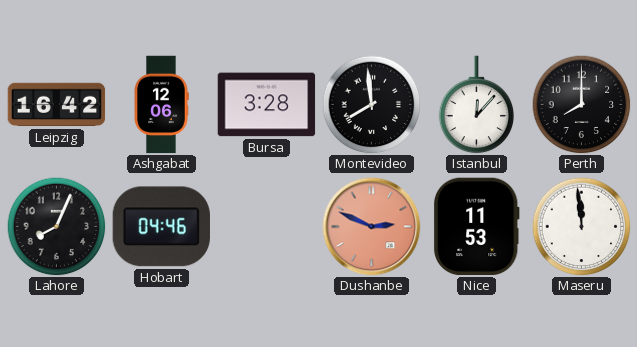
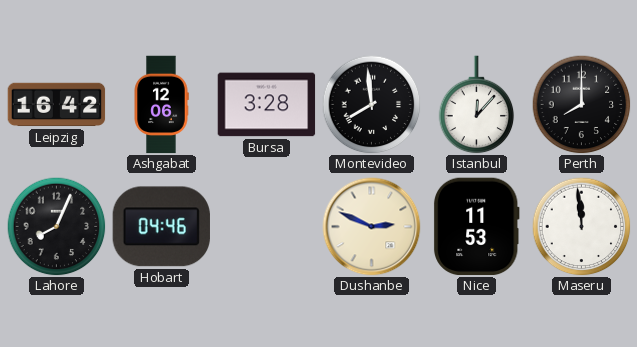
Dushanbe dial: salmon -> cream (372, 227)
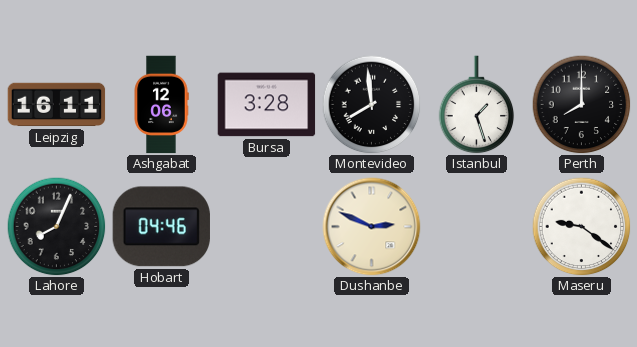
Leipzig: 16:42 -> 16:11 (57, 105)
Istanbul: 12:07 -> 1:27 (477, 105)
Nice: 11:53 -> none (476, 227)
Maseru: 11:59 -> 9:21 (582, 227)
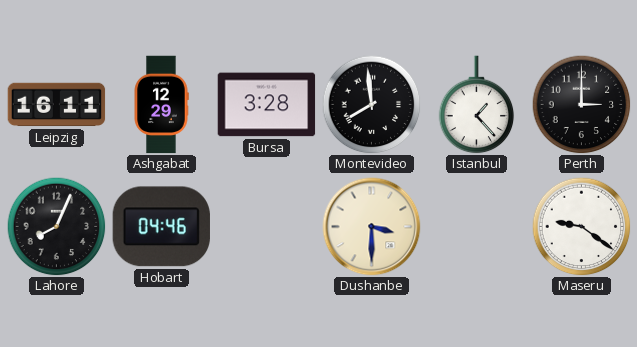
Ashgabat: 12:06 -> 12:29 (161, 105)
Istanbul: 1:27 -> 1:23 (477, 105)
Perth: 8:00 -> 3:00 (582, 105)
Dushanbe: 2:49 -> 3:30 (372, 227)
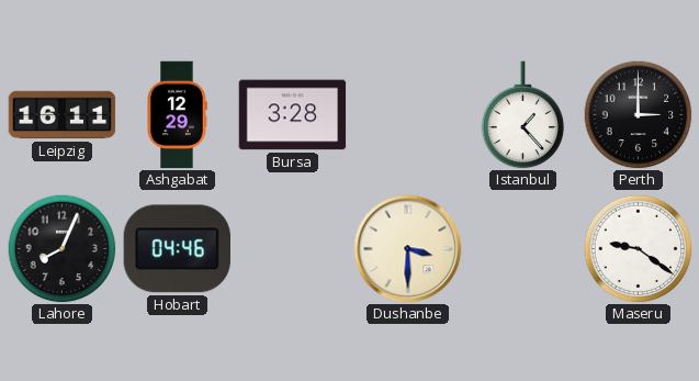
Montevideo: 7:59 -> none (372, 105)
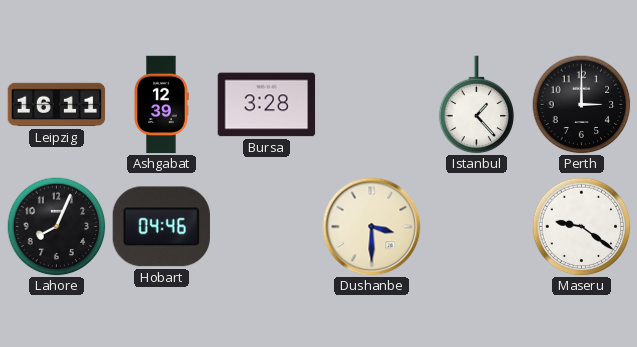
Ashgabat: 12:29 -> 12:39 (161, 105)
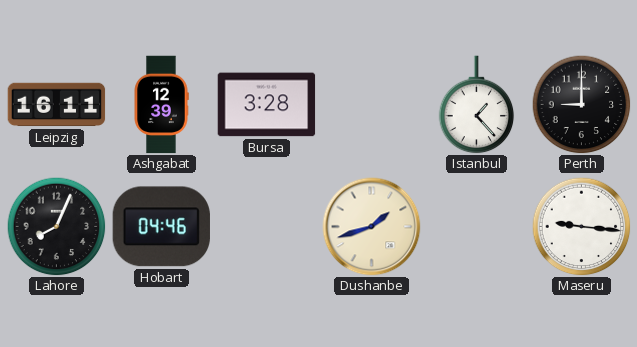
Perth: 3:00 -> 9:00 (582, 105)
Dushanbe: 3:30 -> 1:42 (372, 227)
Maseru: 9:21 -> 9:16 (582, 227)
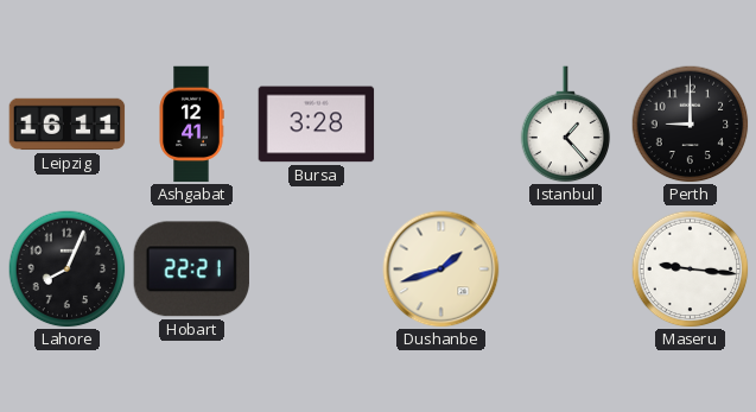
Ashgabat: 12:39 -> 12:41 (191, 125)
Hobart: 04:46 -> 22:21 (191, 270)
